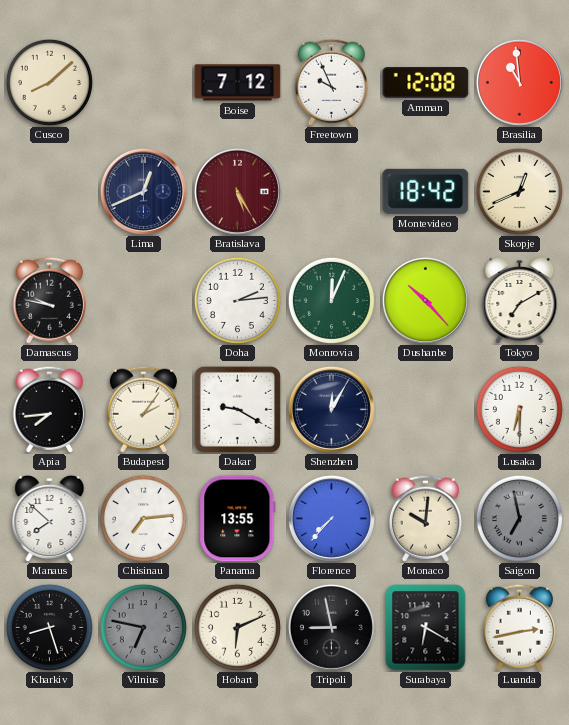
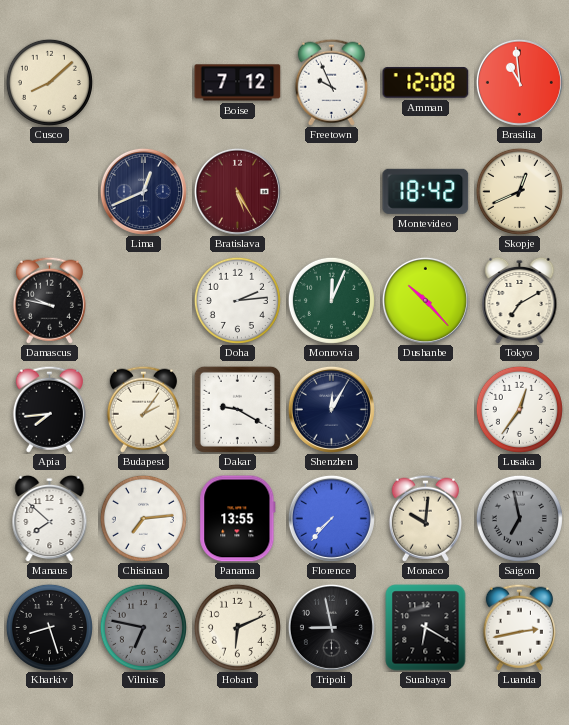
Lusaka: 6:30 -> 12:36 (519, 409)
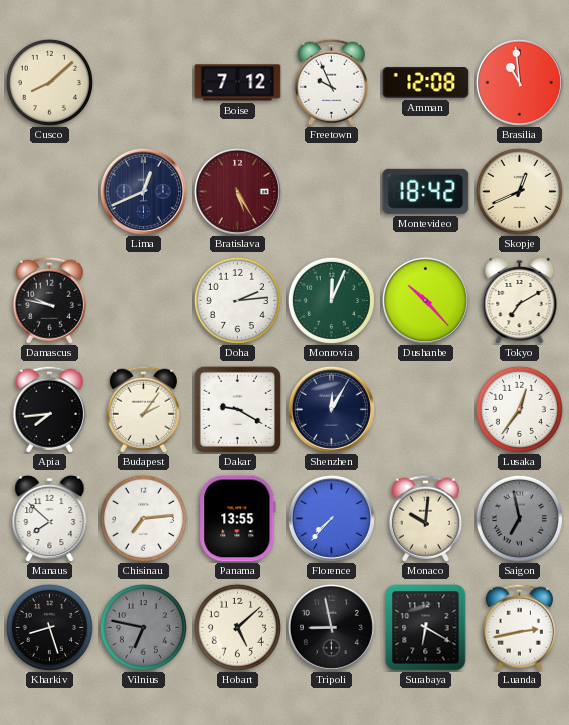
Hobart: 6:11 -> 5:08 (237, 627)
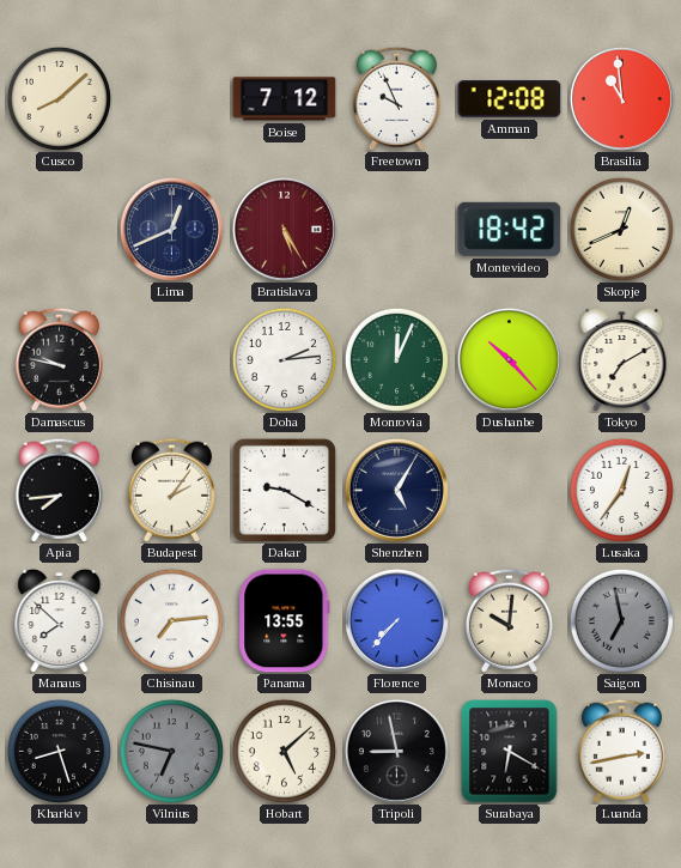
Shenzhen: 12:05 -> 5:05 (396, 490)
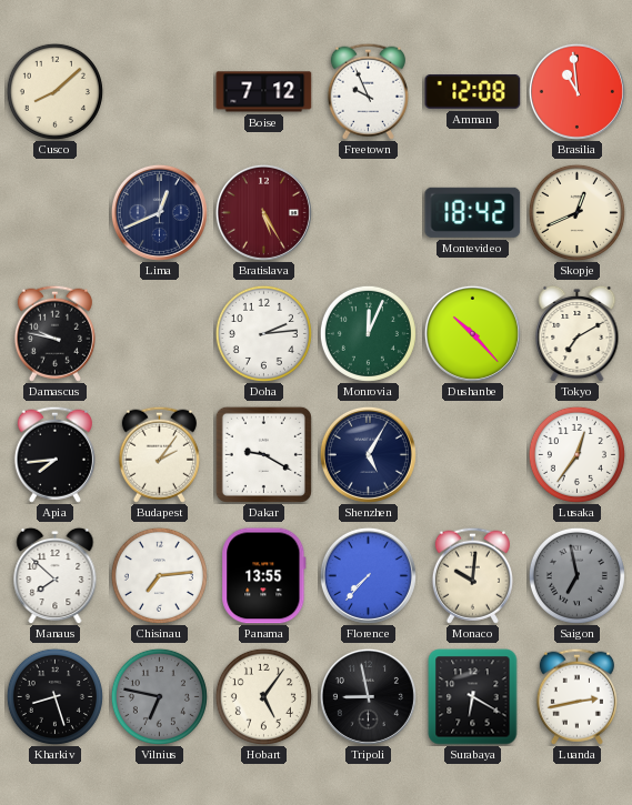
Hobart: 5:08 -> 5:06 (263, 696)
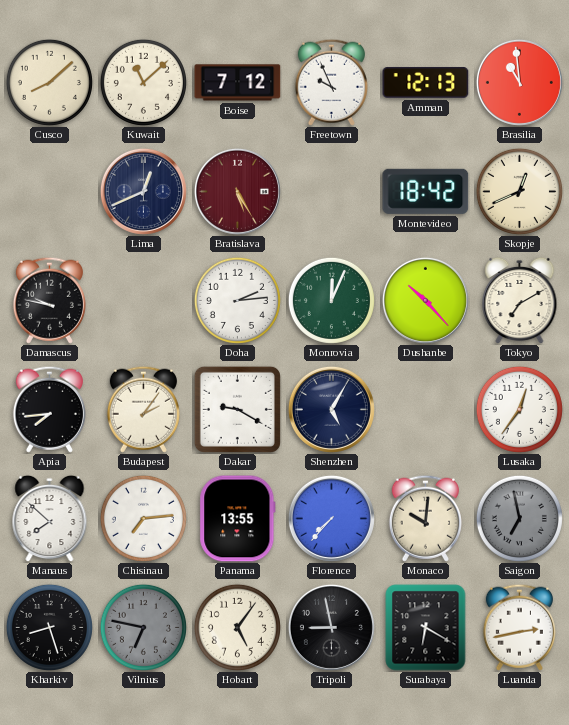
Kuwait: none -> 11:08 (143, 82)
Amman: 12:08 -> 12:13 (426, 83)
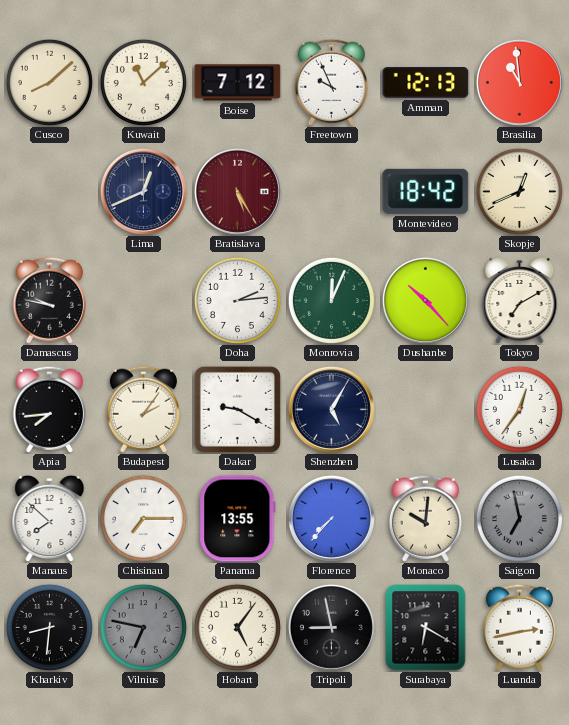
Chisinau: 7:14 -> 7:15 (143, 518)
Kharkiv: 8:27 -> 8:31 (49, 627)
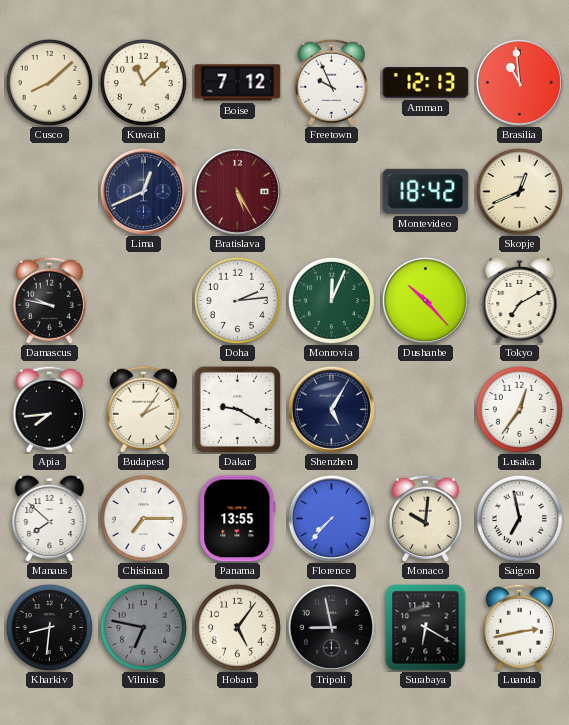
Saigon dial: grey -> white (519, 518)
